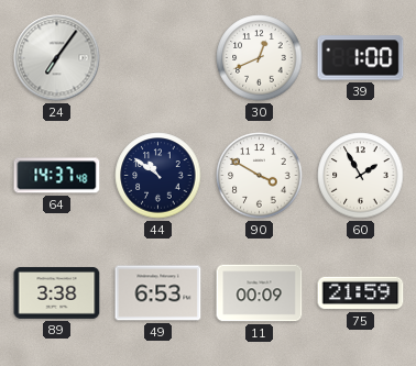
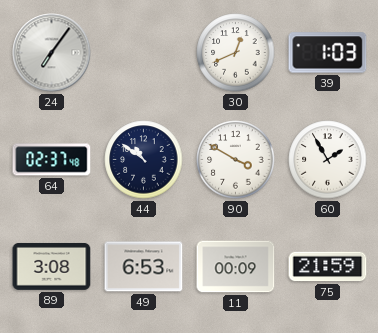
39: 1:00 -> 1:03 (328, 53)
64: 14:37 -> 02:37 (52, 160)
89: 3:38 -> 3:08 (52, 267)
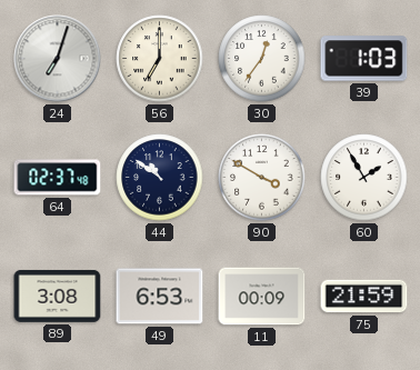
24: 7:06 -> 7:03 (58, 59)
56: none -> 7:00 (160, 59)
30: 12:41 -> 12:36 (262, 59)
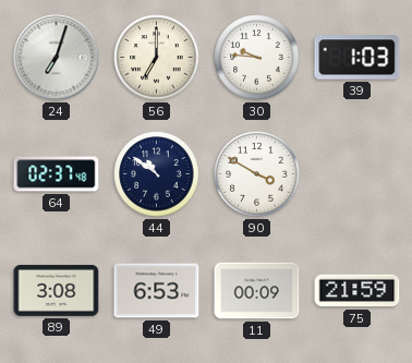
30: 12:36 -> 9:46 (257, 58)
60: 1:55 -> none (364, 178)
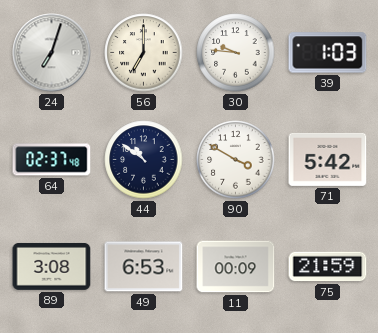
71: none -> 5:42 (328, 159)
